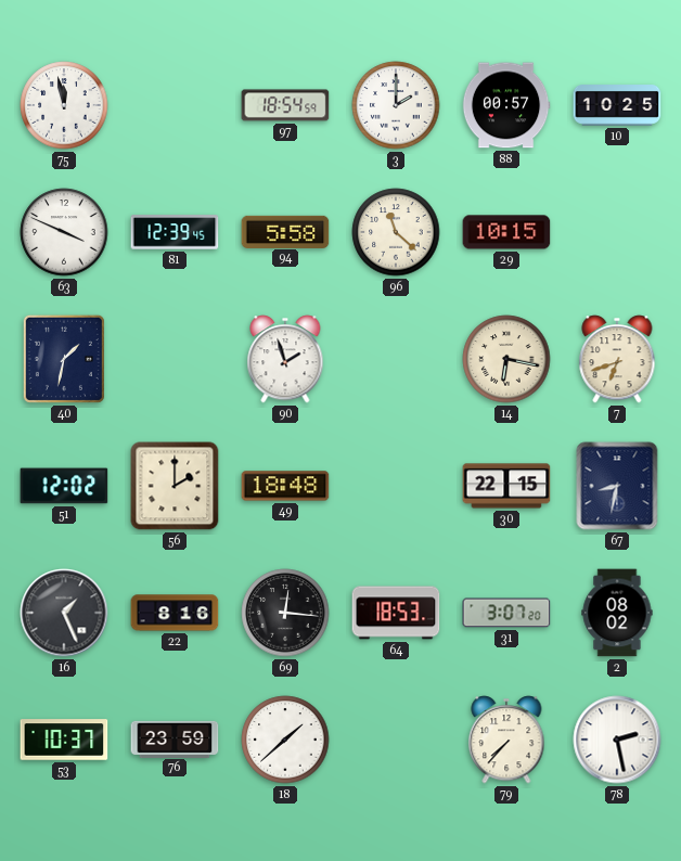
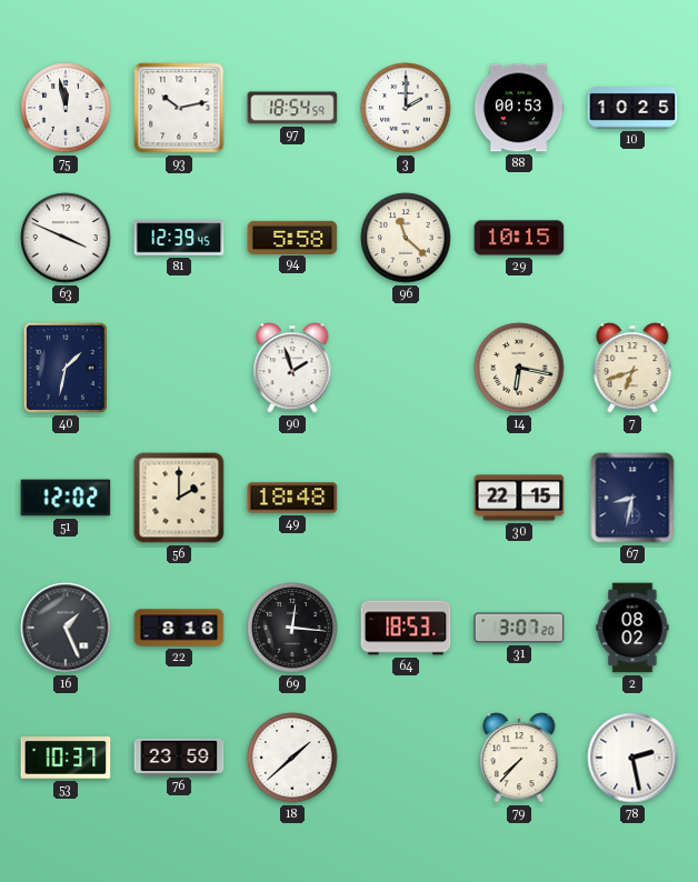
93: none -> 10:13 (179, 108)
88: 00:57 -> 00:53 (519, 108)
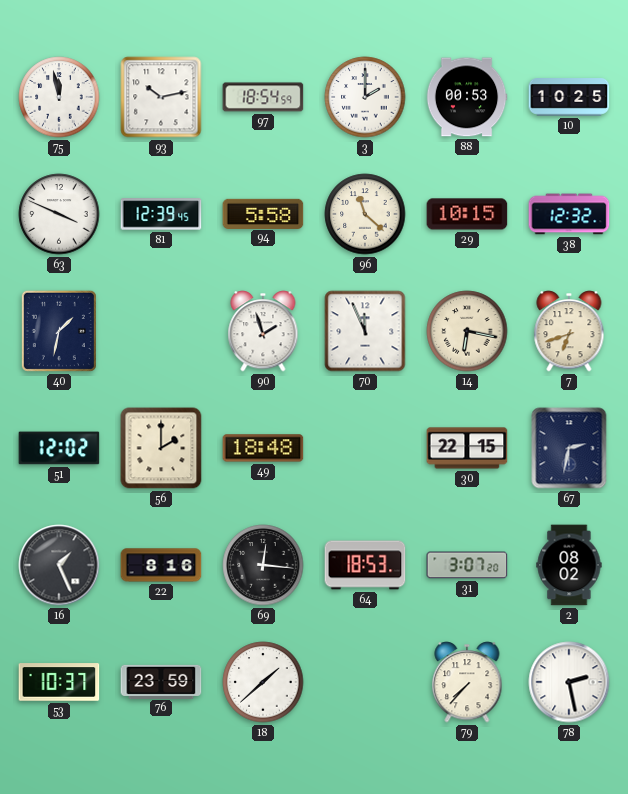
38: none -> 12:32 (569, 214)
70: none -> 11:56 (365, 331)
67: 8:32 -> 2:32 (569, 448)
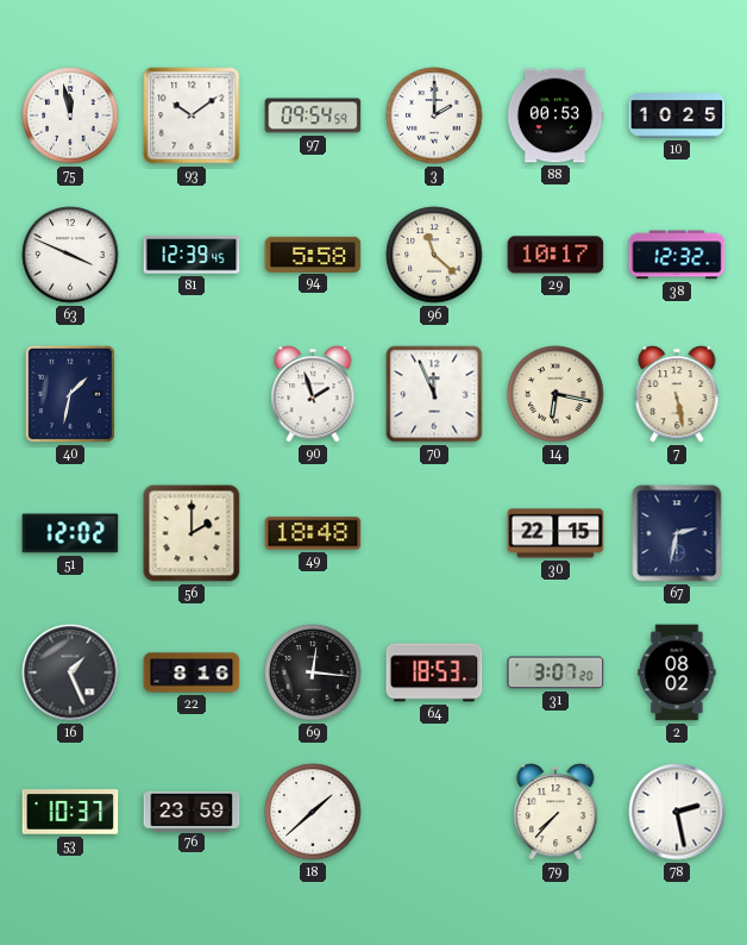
93: 10:13 -> 10:09 (192, 115)
97: 18:54 -> 09:54 (313, 115)
29: 10:15 -> 10:17 (555, 255)
7: 6:42 -> 5:28 (677, 394)
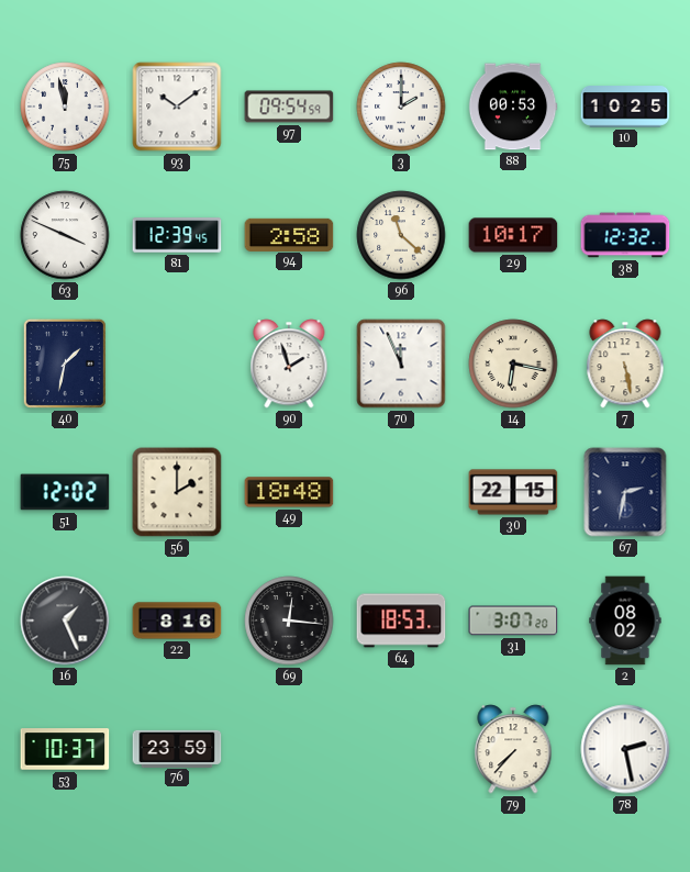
94: 5:58 -> 2:58 (289, 234)
18: 1:38 -> none (313, 812)
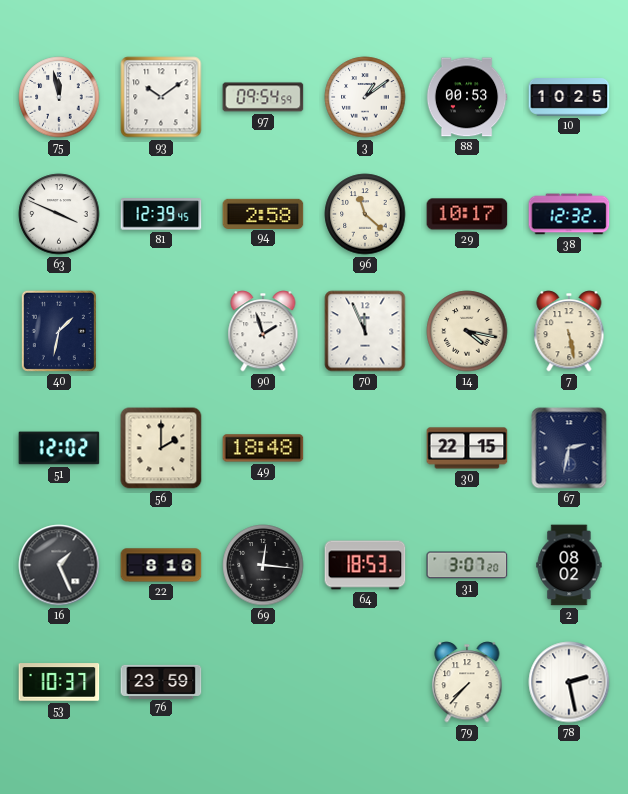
3: 2:00 -> 1:09 (365, 97)
14: 6:17 -> 4:17 (467, 331)
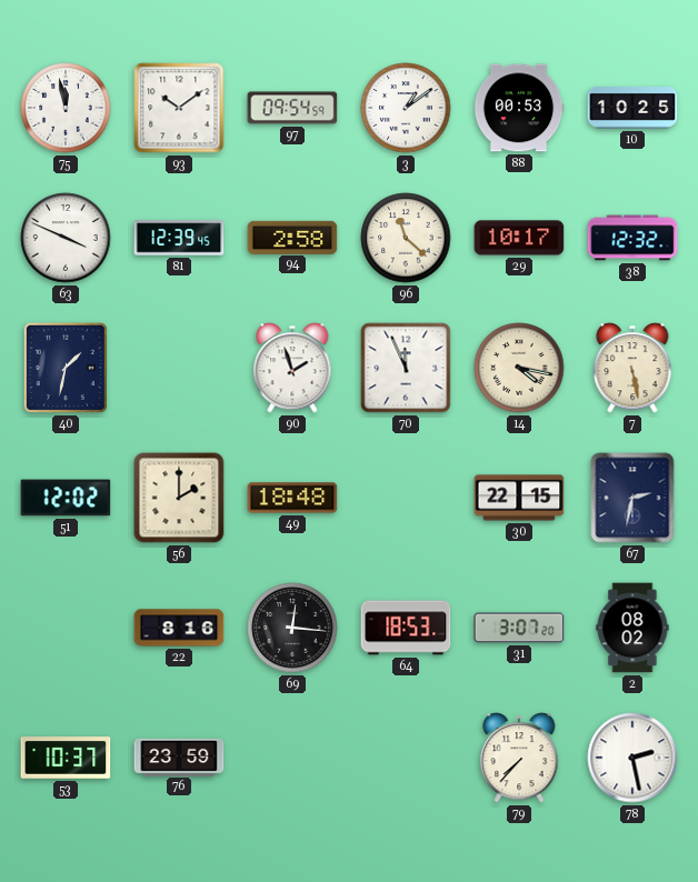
16: 1:26 -> none (59, 565)
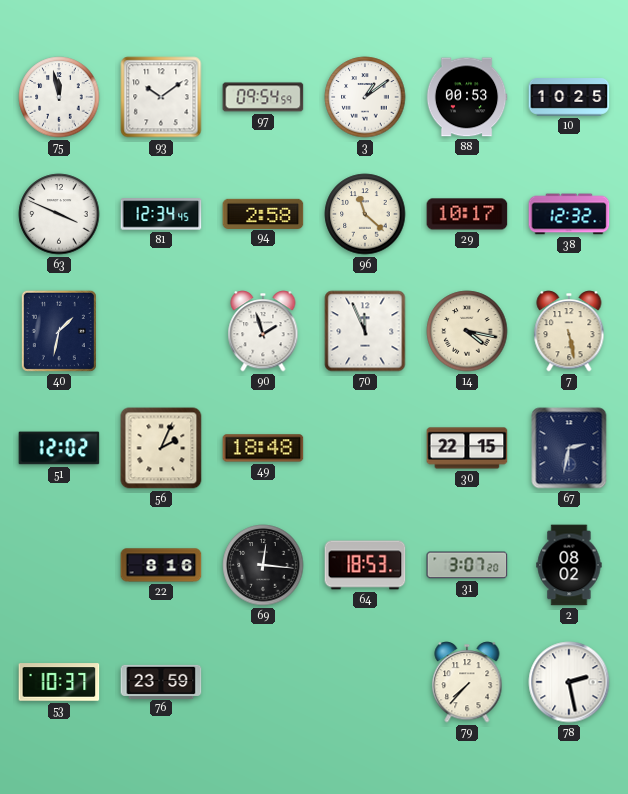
81: 12:39 -> 12:34 (161, 214)
56: 2:00 -> 2:04 (161, 448)
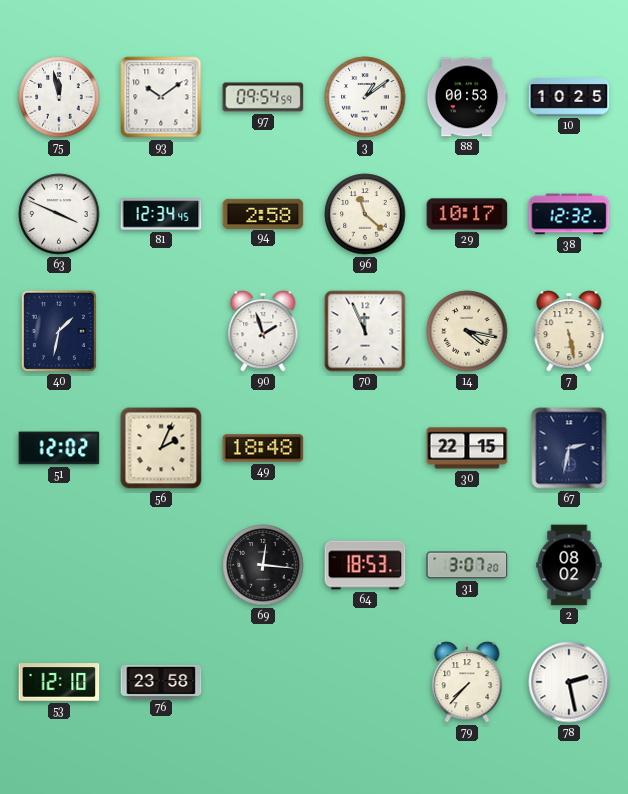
22: 8:16 -> none (161, 565)
53: 10:37 -> 12:10 (59, 682)
76: 23:59 -> 23:58 (161, 681)
